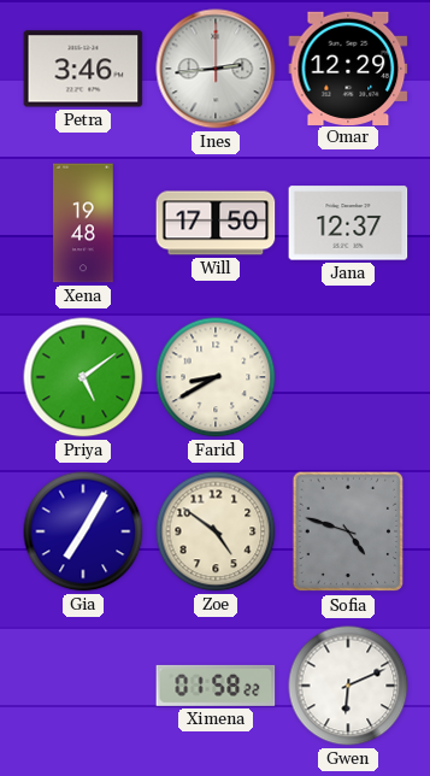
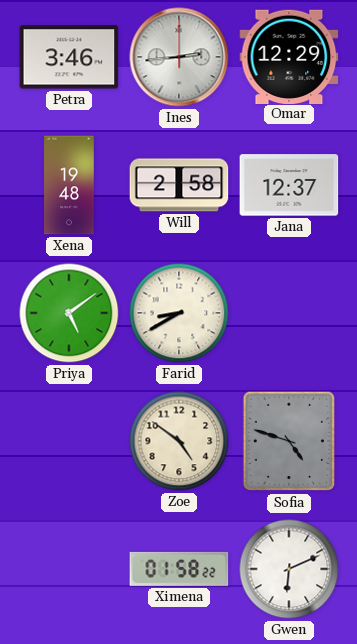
Will: 17:50 -> 2:58 (179, 185)
Gia: 7:05 -> none (83, 531)
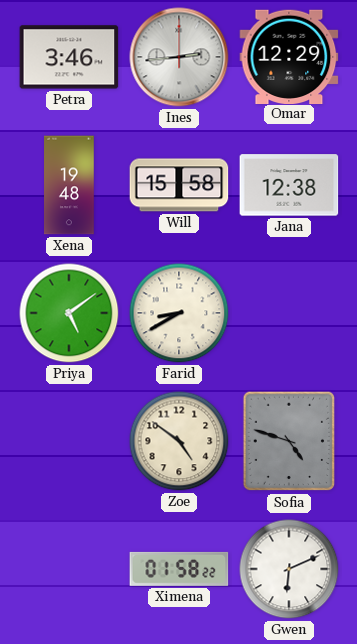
Will: 2:58 -> 15:58 (179, 185)
Jana: 12:37 -> 12:38 (289, 185)
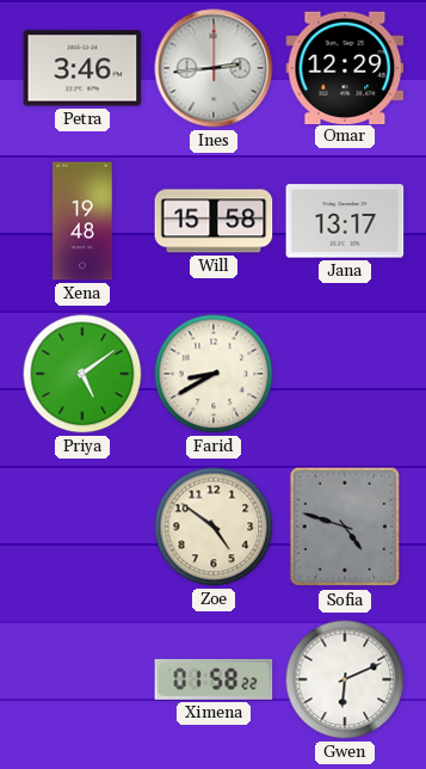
Jana: 12:38 -> 13:17 (345, 221)
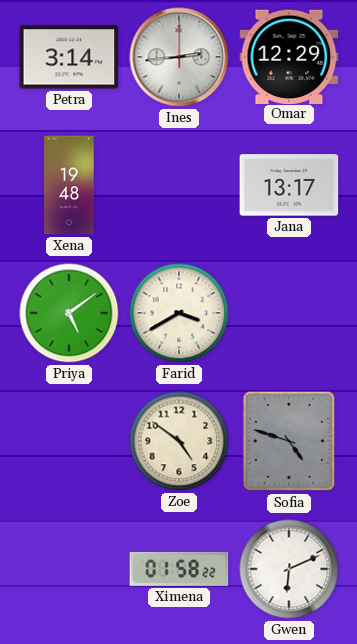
Petra: 3:46 -> 3:14 (69, 57)
Will: 15:58 -> none (214, 221)
Farid: 8:40 -> 3:40 (179, 313)
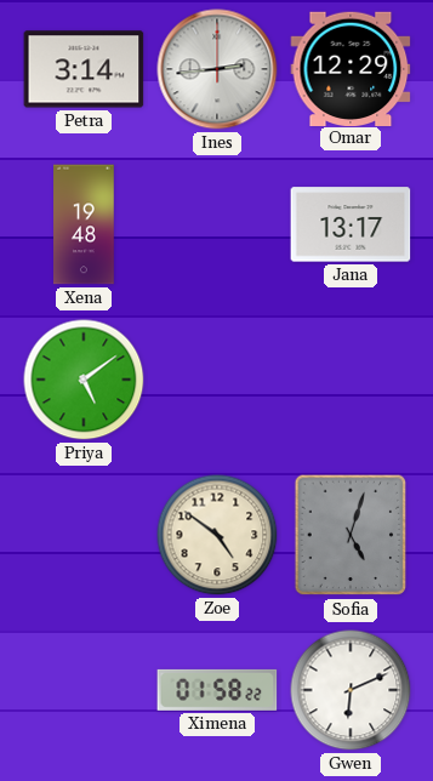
Farid: 3:40 -> none (179, 313)
Sofia: 4:48 -> 5:03 (351, 535)
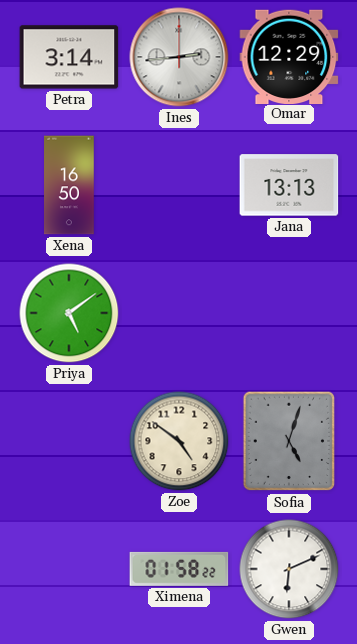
Xena: 19:48 -> 16:50 (69, 185)
Jana: 13:17 -> 13:13 (289, 185)
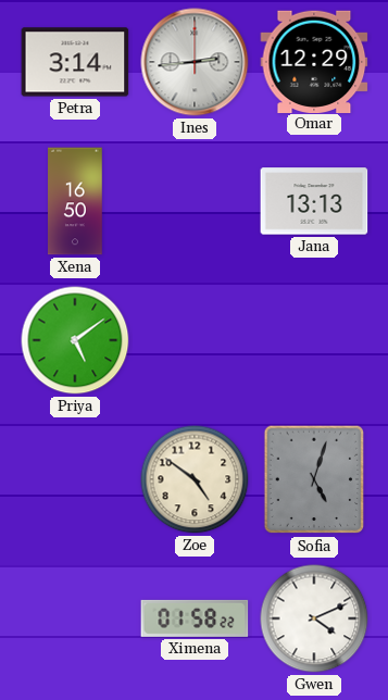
Gwen: 6:11 -> 4:11 (314, 618)
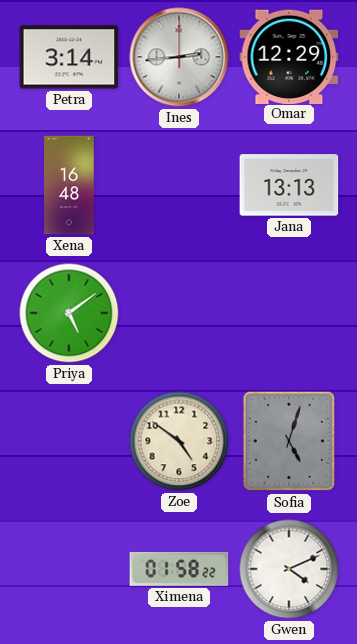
Xena: 16:50 -> 16:48 (69, 185)
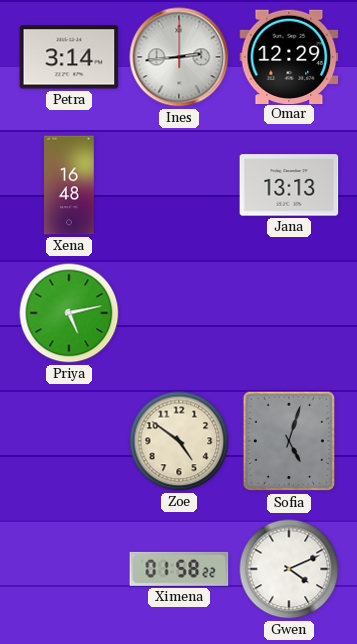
Priya: 5:09 -> 5:13 (69, 313)
